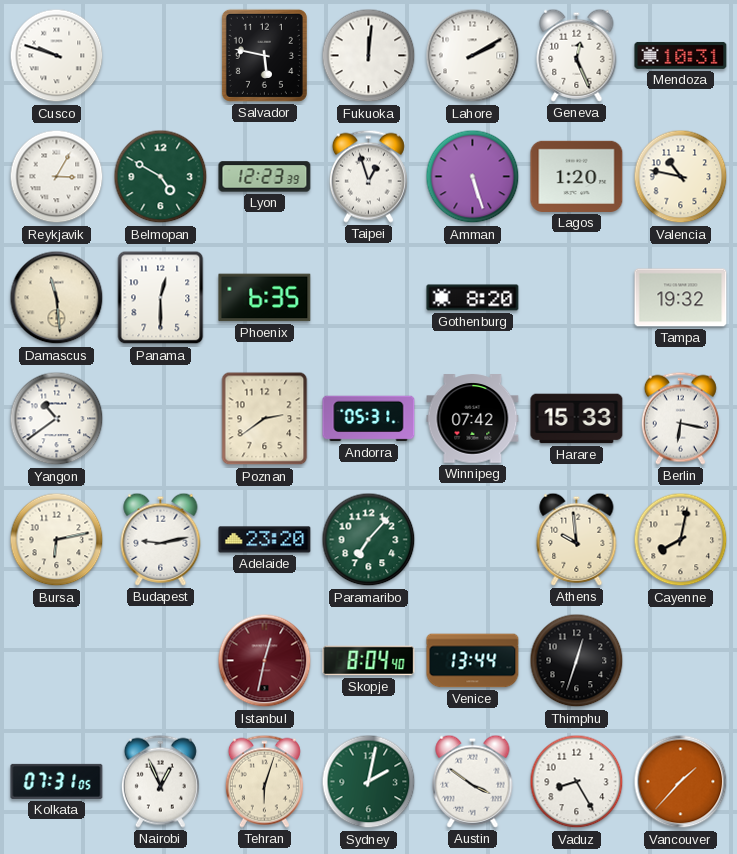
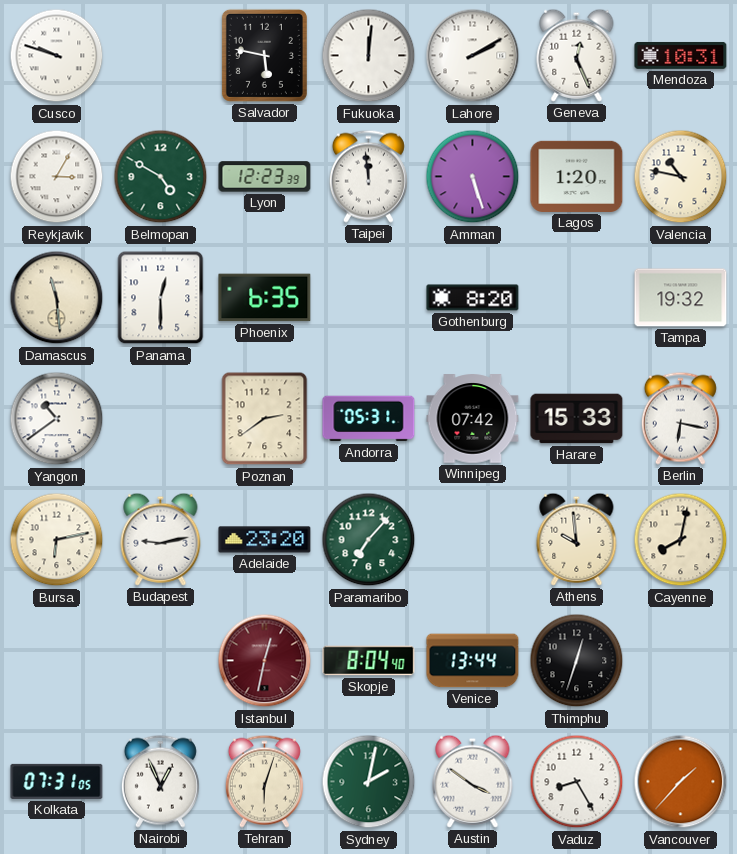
Taipei: 12:57 -> 11:59 (368, 176)
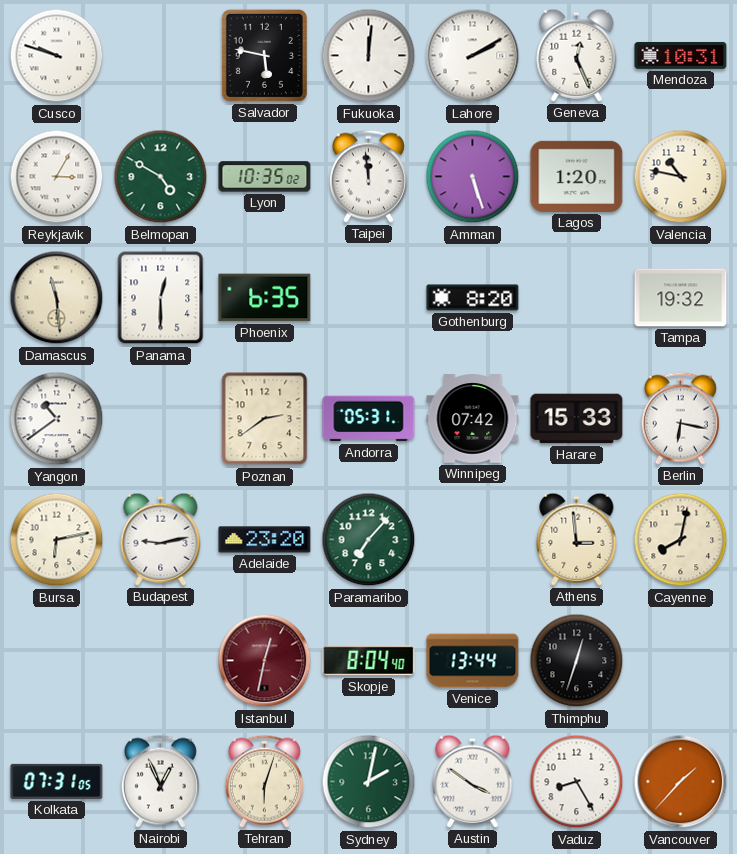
Lyon: 12:23 -> 10:35 (265, 177)
Athens: 9:59 -> 2:59 (577, 539)
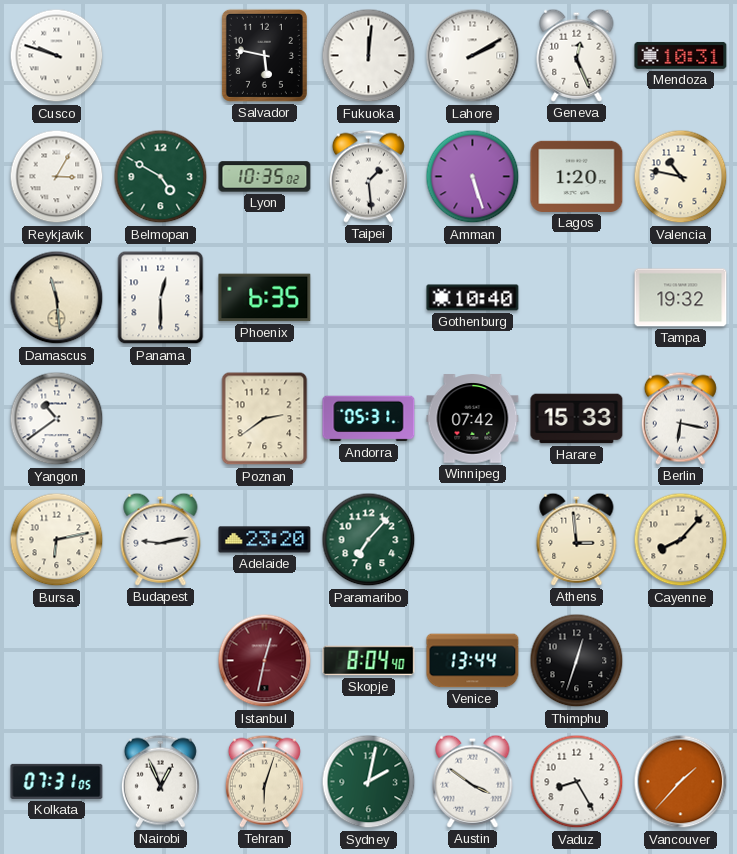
Taipei: 11:59 -> 1:29 (368, 176)
Gothenburg: 8:20 -> 10:40 (473, 298)
Cayenne: 8:02 -> 8:07 (681, 540)
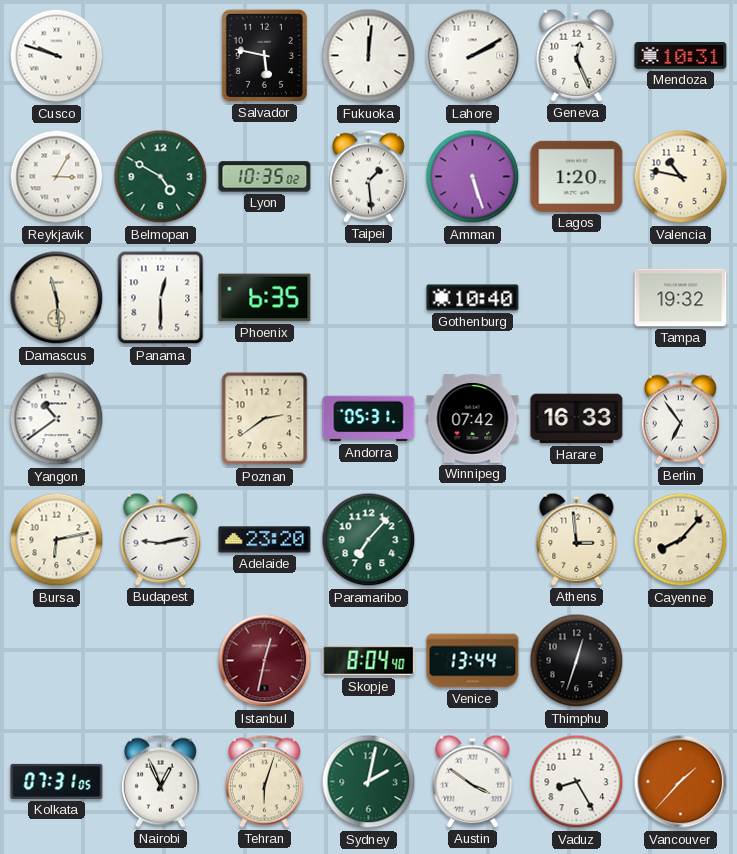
Harare: 15:33 -> 16:33 (577, 419)
Berlin: 6:17 -> 6:54 (680, 418)
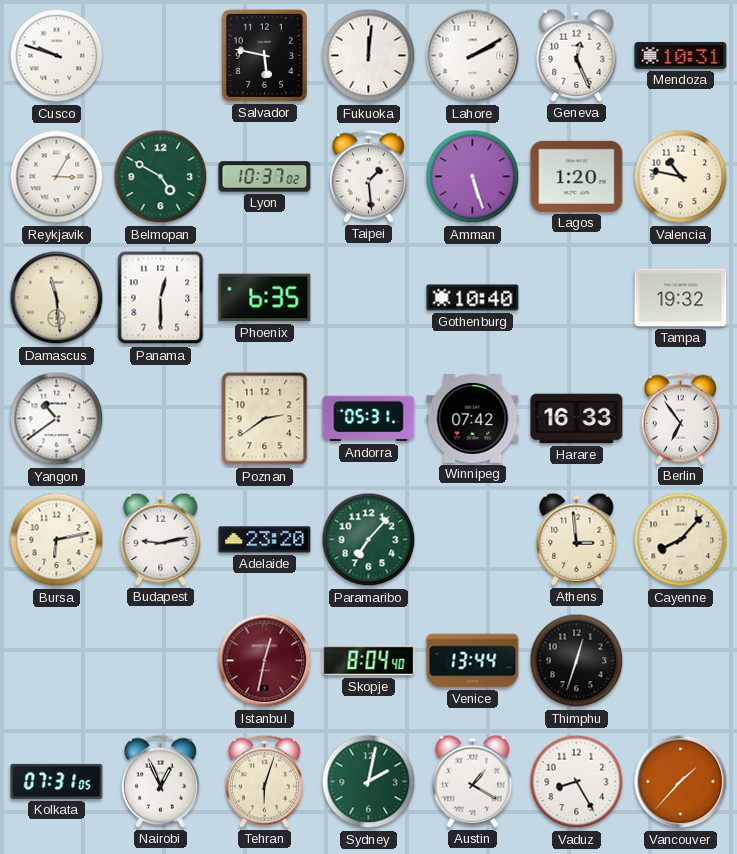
Lyon: 10:35 -> 10:37 (265, 177)
Austin: 3:51 -> 1:20 (473, 781)
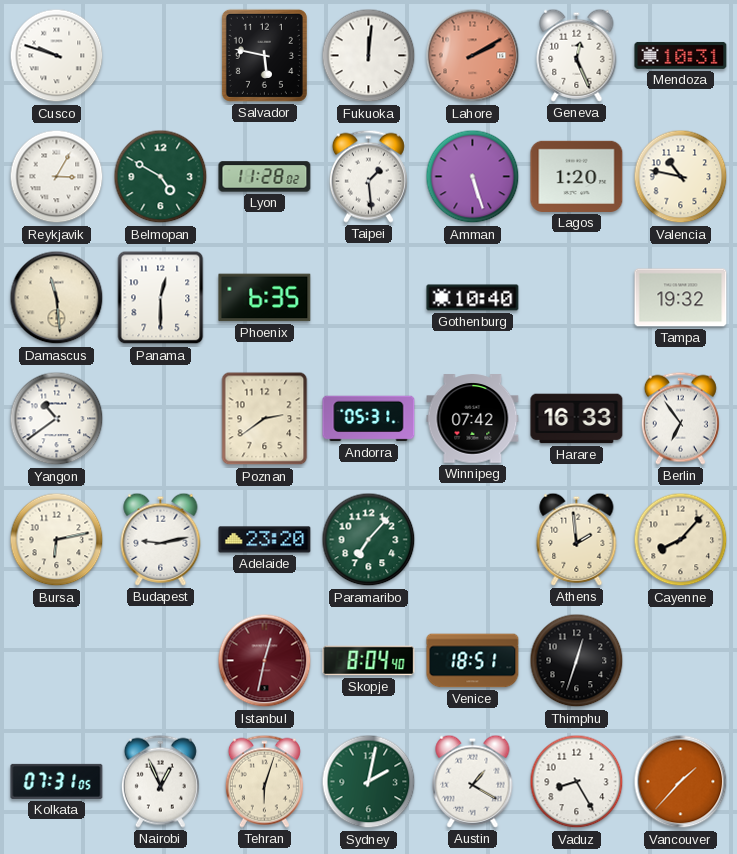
Lahore dial: white -> salmon (473, 56)
Lyon: 10:37 -> 11:28 (265, 177)
Athens: 2:59 -> 1:59 (577, 539)
Venice: 13:44 -> 18:51 (473, 661)
